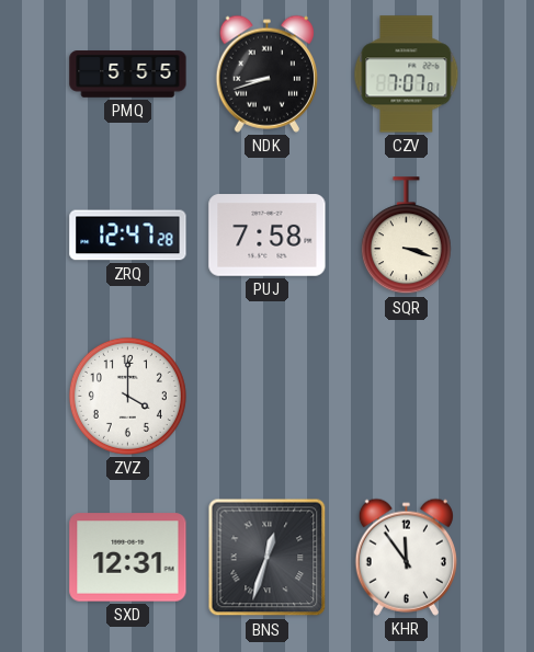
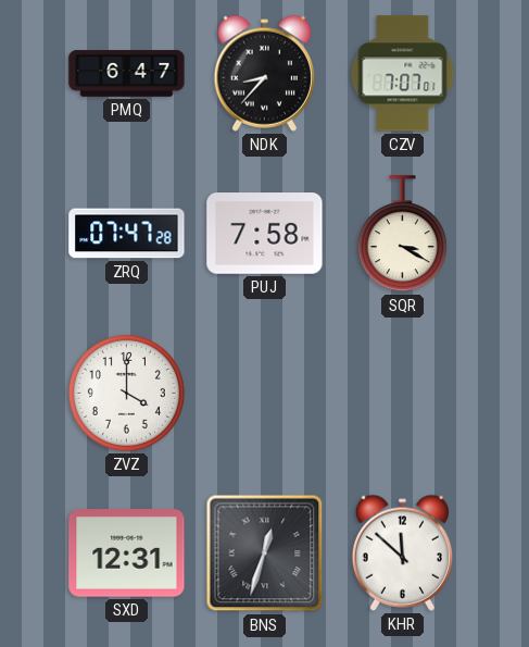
PMQ: 5:55 -> 6:47 (127, 74)
NDK: 8:42 -> 8:37 (264, 73)
ZRQ: 12:47 -> 07:47 (127, 234)
SQR: 3:18 -> 3:20 (402, 234)
KHR: 11:54 -> 11:52 (402, 552)
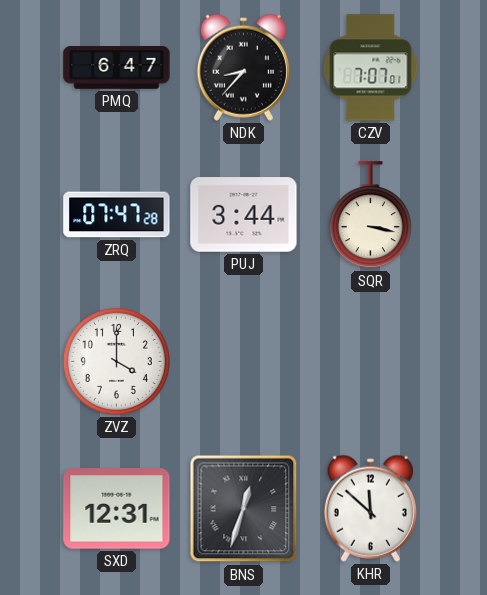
PUJ: 7:58 -> 3:44 (244, 215)
SQR: 3:20 -> 3:17 (370, 215)
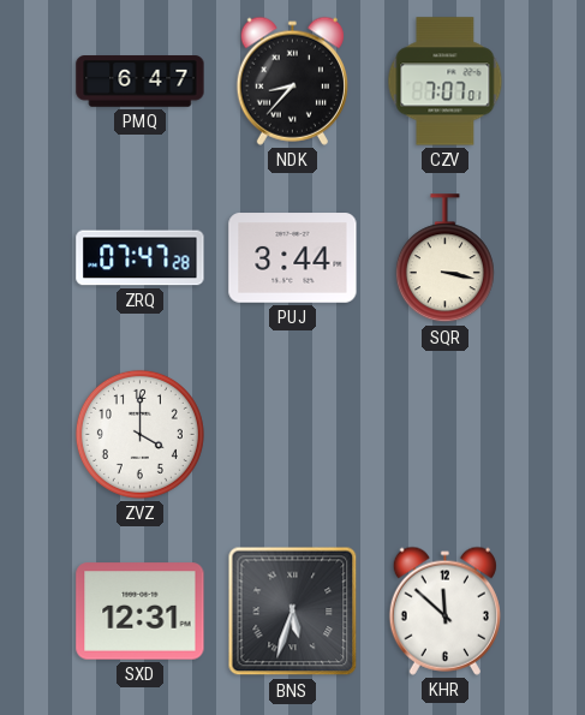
BNS: 12:33 -> 5:33 (293, 612)
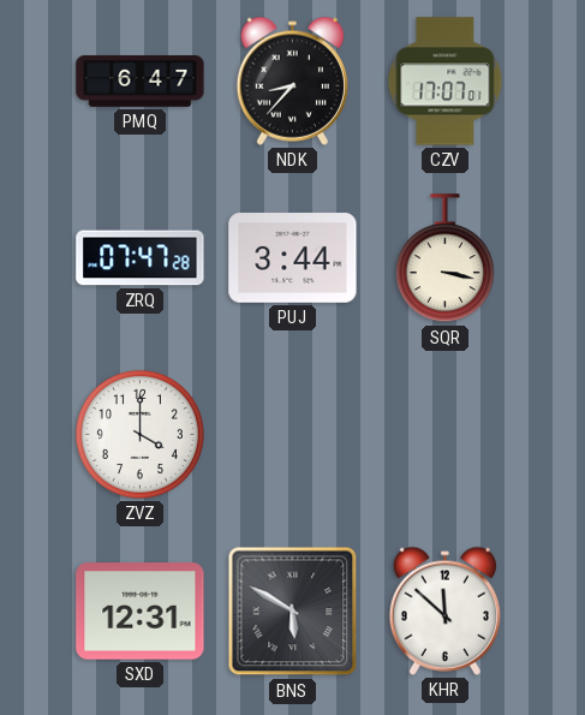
CZV: 7:07 -> 17:07 (446, 82)
BNS: 5:33 -> 5:50 (293, 612)
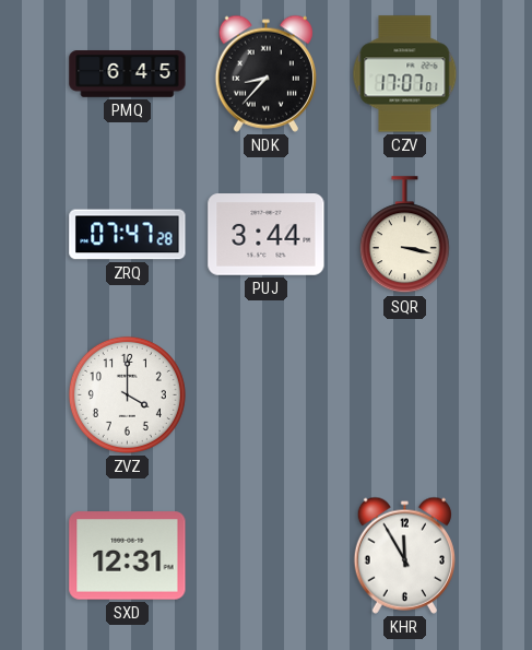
PMQ: 6:47 -> 6:45 (128, 74)
BNS: 5:50 -> none (293, 612)
KHR: 11:52 -> 11:55 (404, 555)
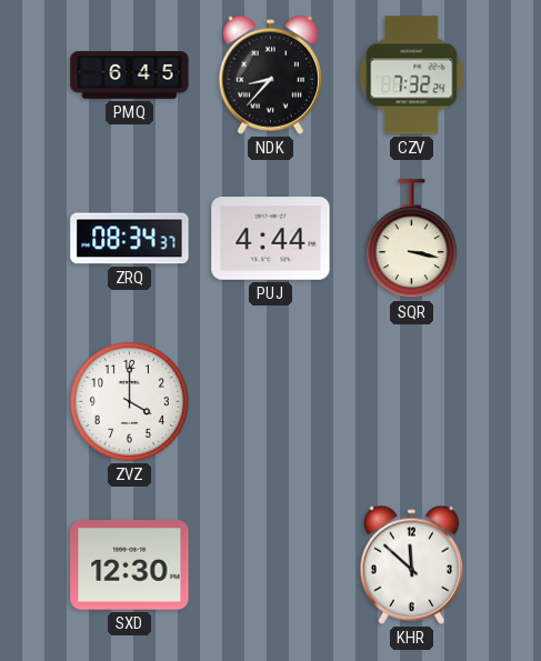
CZV: 17:07 -> 7:32 (412, 76)
ZRQ: 07:47 -> 08:34 (130, 239)
PUJ: 3:44 -> 4:44 (271, 239)
SXD: 12:31 -> 12:30 (130, 565)
KHR: 11:55 -> 11:52 (411, 564)
